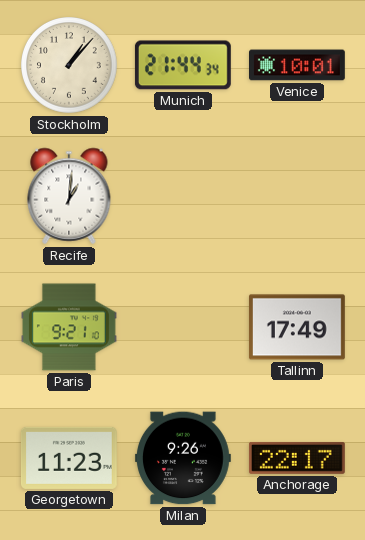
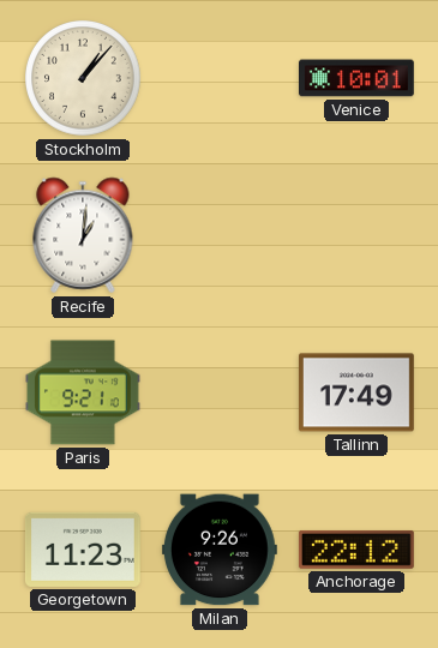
Munich: 21:44 -> none (183, 65)
Anchorage: 22:17 -> 22:12 (356, 550)
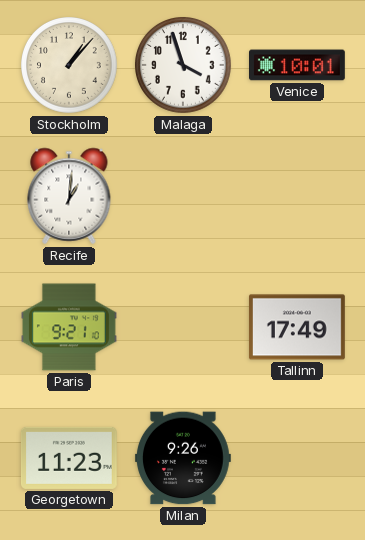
Malaga: none -> 3:57 (184, 66)
Anchorage: 22:12 -> none (356, 550)
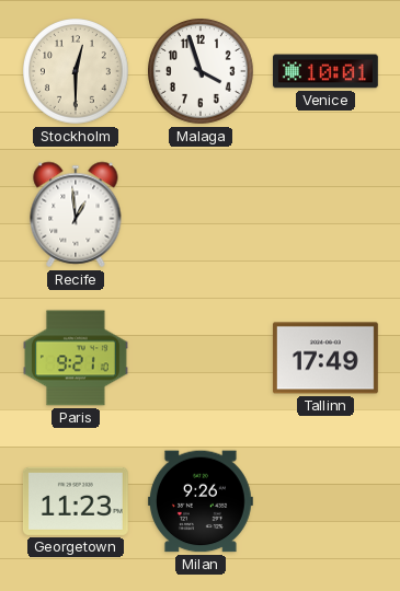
Stockholm: 1:07 -> 12:30 (77, 72)
Recife: 1:01 -> 12:59 (76, 215)
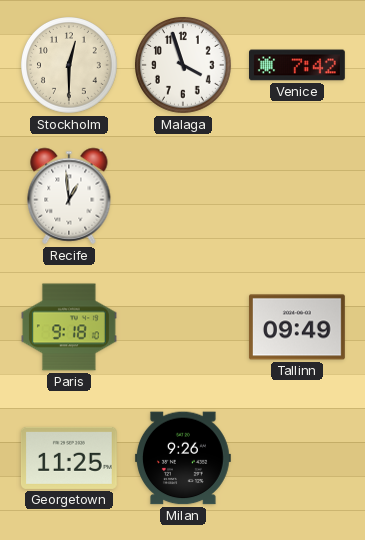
Venice: 10:01 -> 7:42 (298, 65)
Paris: 9:21 -> 9:18 (70, 327)
Tallinn: 17:49 -> 09:49 (297, 327)
Georgetown: 11:23 -> 11:25 (69, 458)
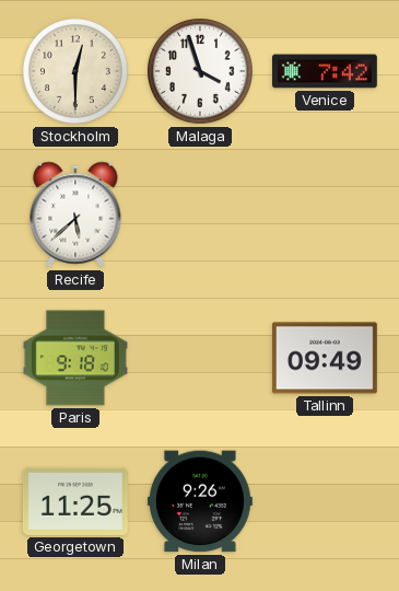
Recife: 12:59 -> 5:38 (75, 215)
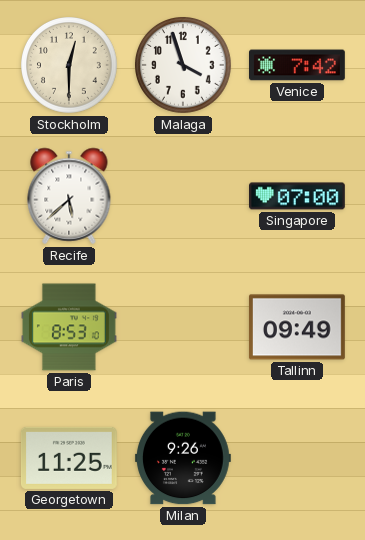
Singapore: none -> 07:00 (298, 196)
Paris: 9:18 -> 8:53 (70, 327)
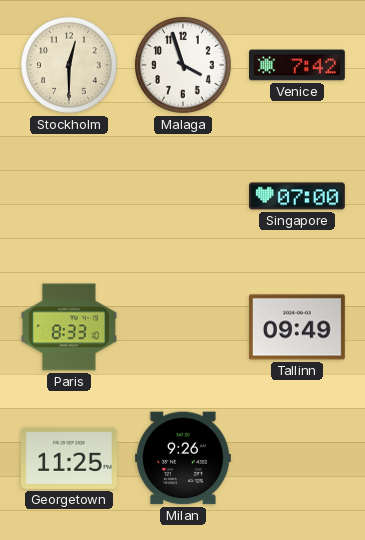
Recife: 5:38 -> none (69, 196)
Paris: 8:53 -> 8:33 (70, 327)
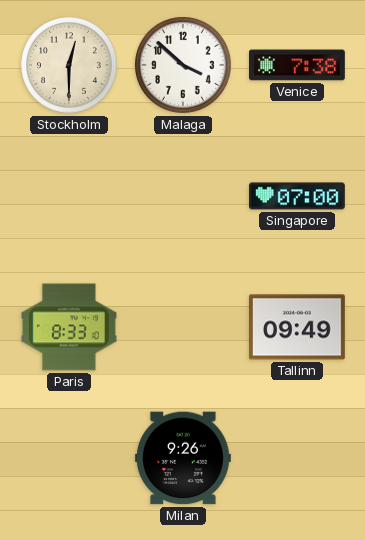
Malaga: 3:57 -> 3:52 (184, 66)
Venice: 7:42 -> 7:38 (298, 65)
Georgetown: 11:25 -> none (69, 458)
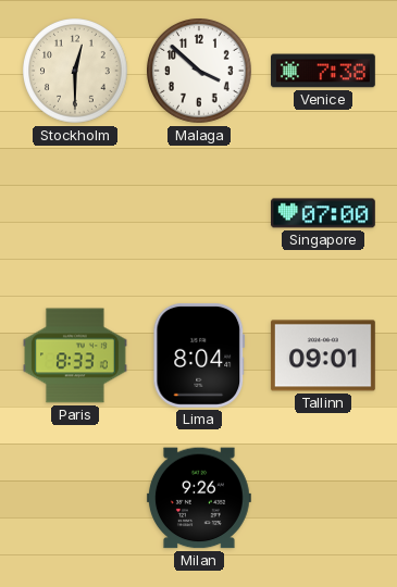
Lima: none -> 8:04 (199, 355)
Tallinn: 09:49 -> 09:01 (323, 355)
